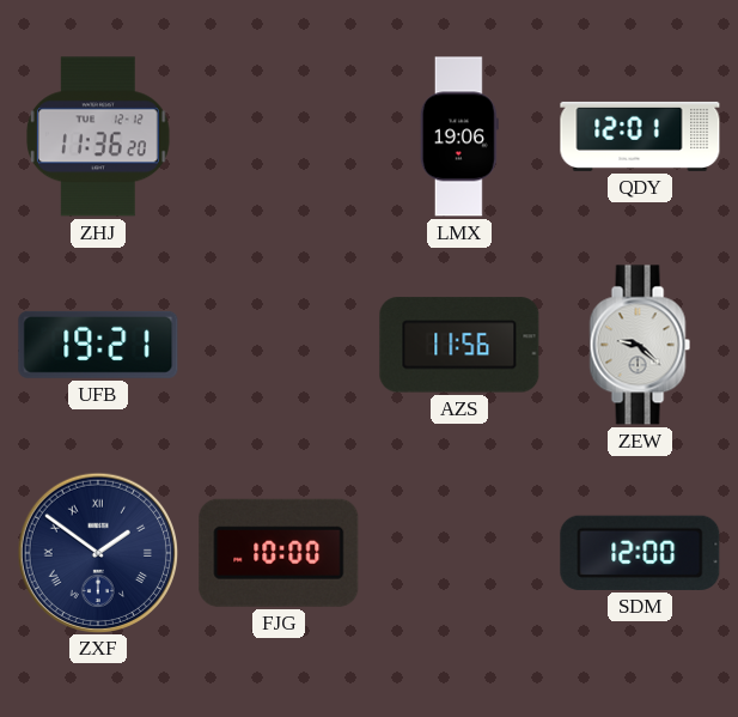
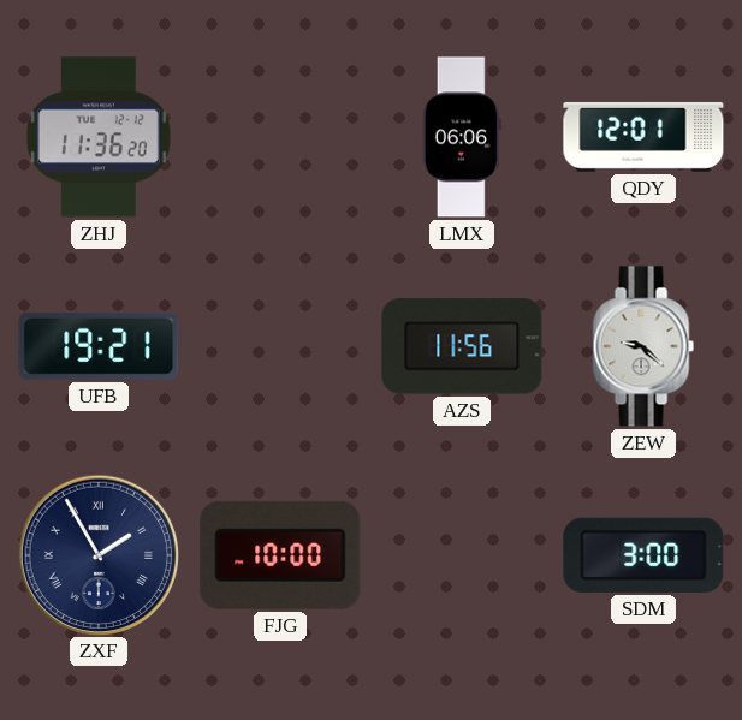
LMX: 19:06 -> 06:06 (462, 137)
ZXF: 1:51 -> 1:55 (97, 554)
SDM: 12:00 -> 3:00 (643, 555)
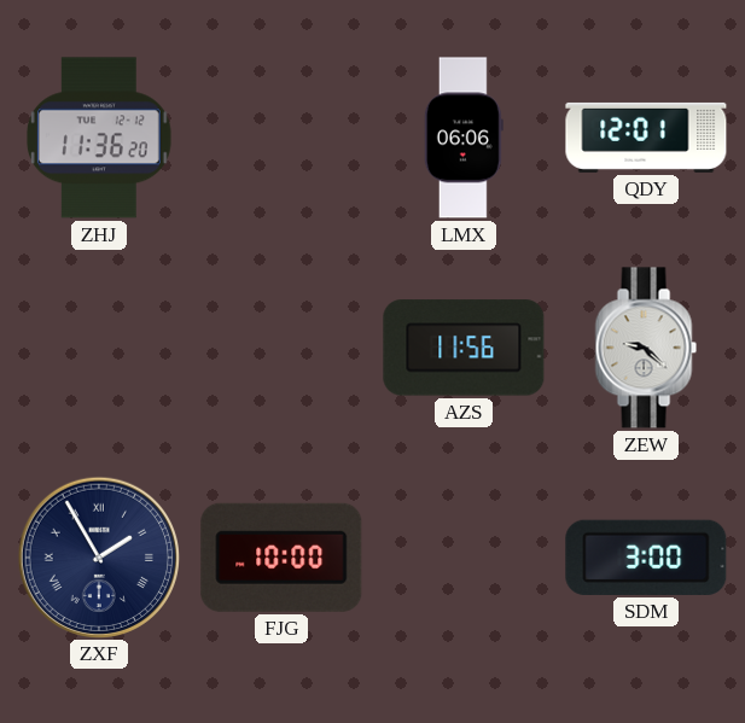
UFB: 19:21 -> none (99, 346)
